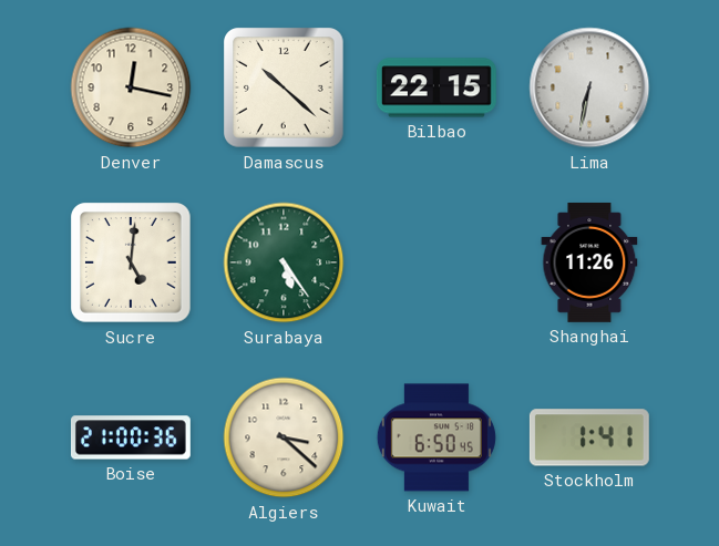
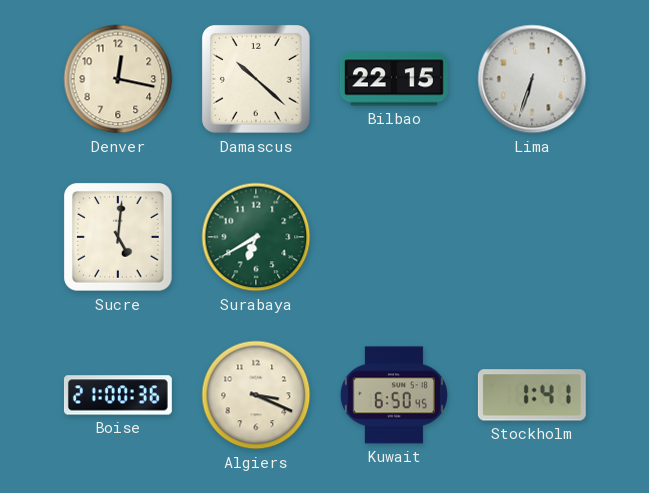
Lima: 6:32 -> 6:33 (532, 79)
Surabaya: 5:24 -> 6:40 (256, 237)
Shanghai: 11:26 -> none (589, 262)
Algiers: 3:22 -> 3:19 (256, 395)
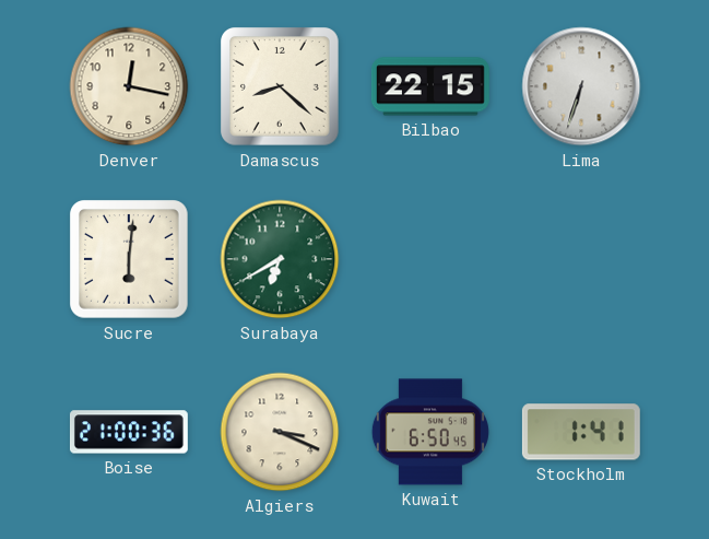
Damascus: 10:22 -> 8:22 (280, 87)
Sucre: 5:01 -> 6:01 (129, 260)
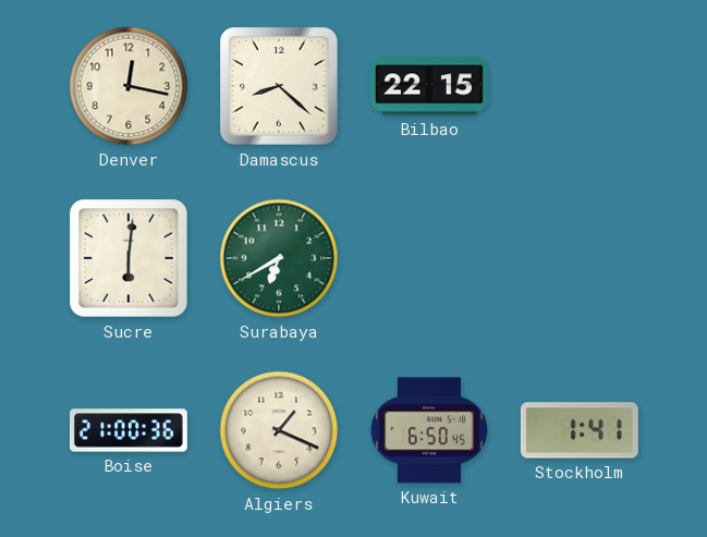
Lima: 6:33 -> none (581, 86)
Algiers: 3:19 -> 1:19 (279, 430)
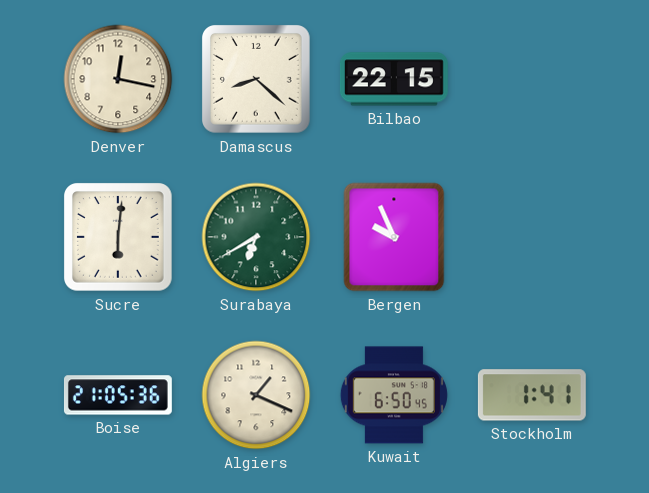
Bergen: none -> 9:56 (394, 237)
Boise: 21:00 -> 21:05 (118, 395)
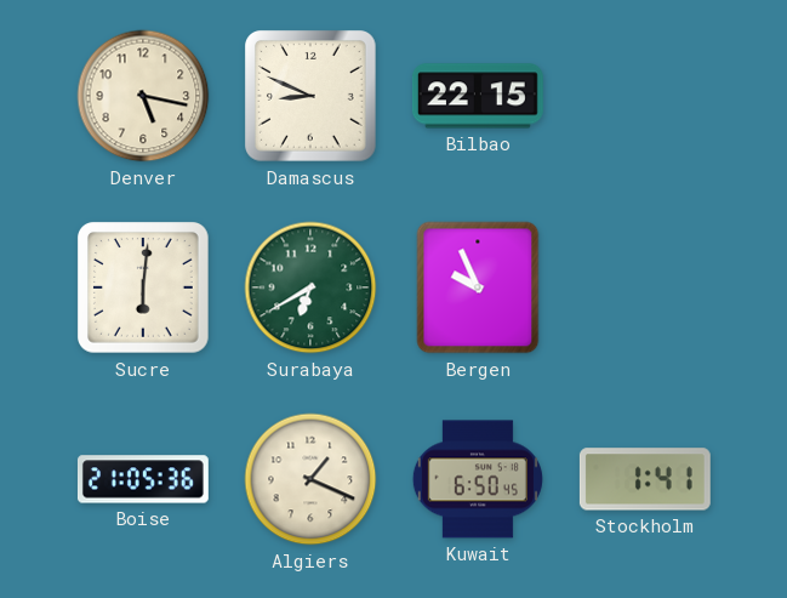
Denver: 12:17 -> 5:17 (143, 96)
Damascus: 8:22 -> 8:49 (310, 97)
